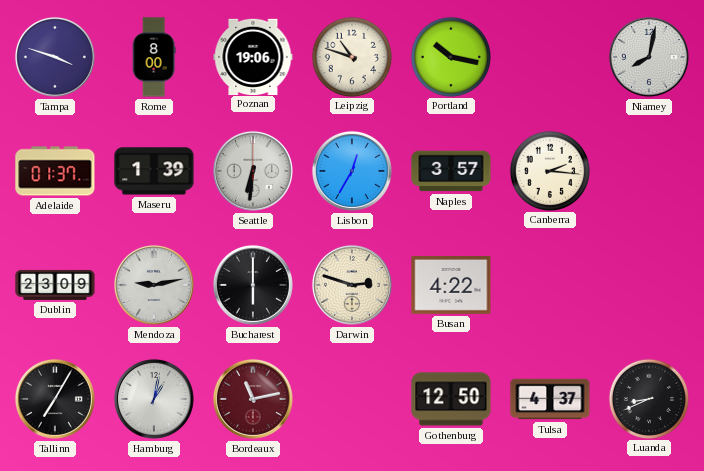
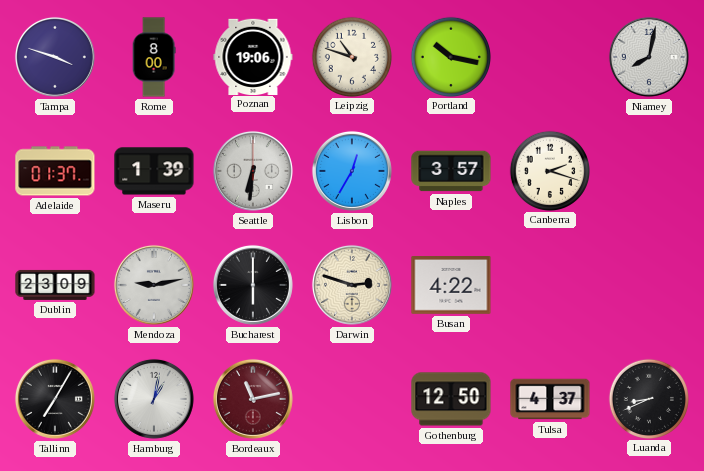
Canberra: 2:16 -> 2:18 (549, 170)
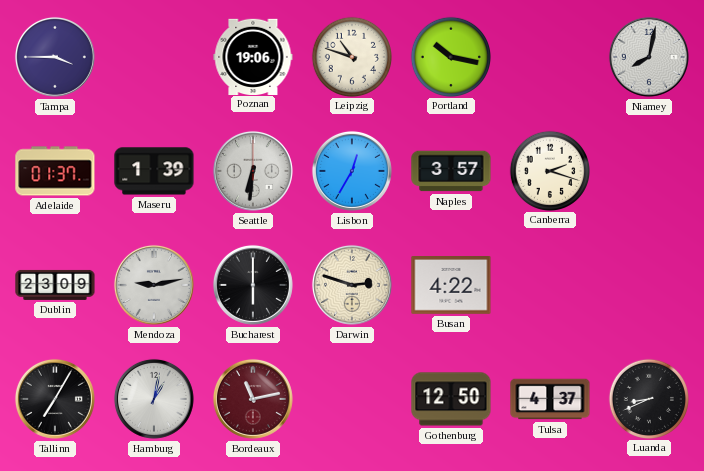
Tampa: 3:48 -> 3:45 (55, 57)
Rome: 8:00 -> none (154, 57)
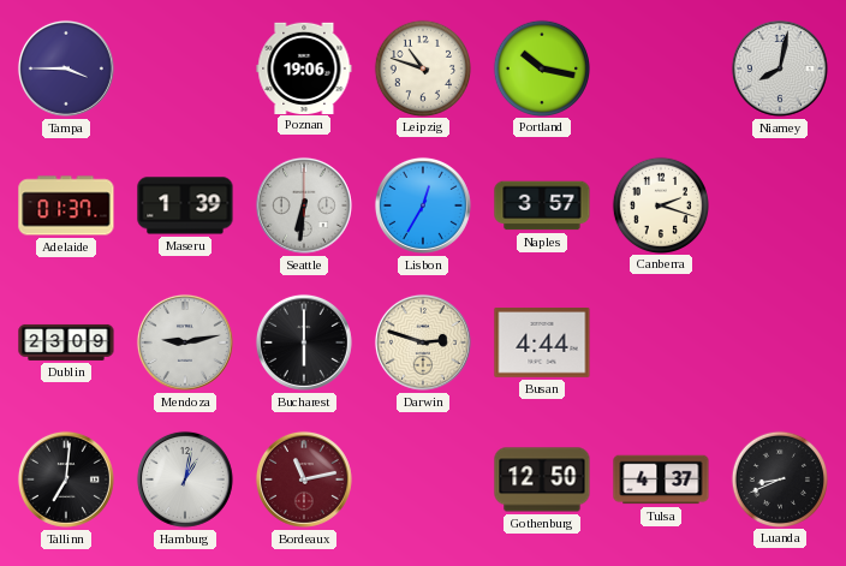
Busan: 4:22 -> 4:44 (542, 344)
Tallinn: 7:05 -> 7:01 (66, 479)
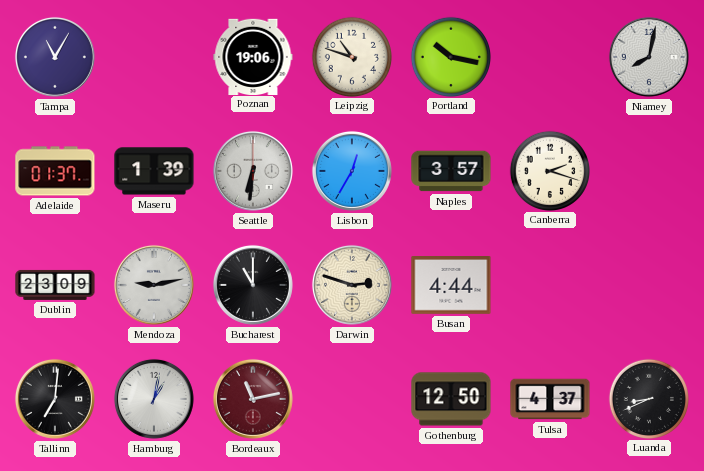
Tampa: 3:45 -> 11:05 (55, 57)
Bucharest: 6:00 -> 11:00 (253, 285)
